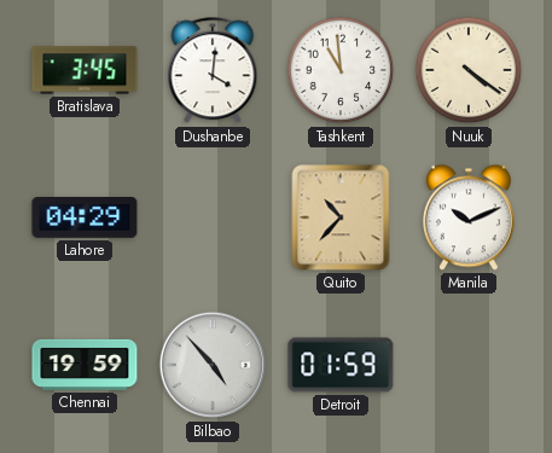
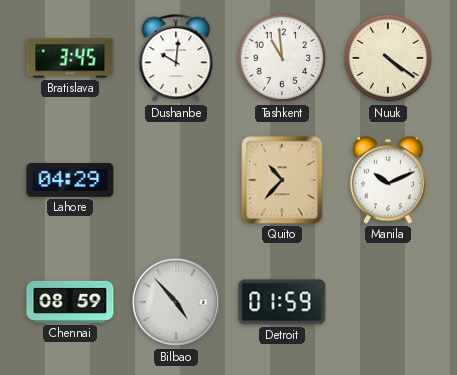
Dushanbe: 4:01 -> 10:01 (176, 59)
Chennai: 19:59 -> 08:59 (70, 302)
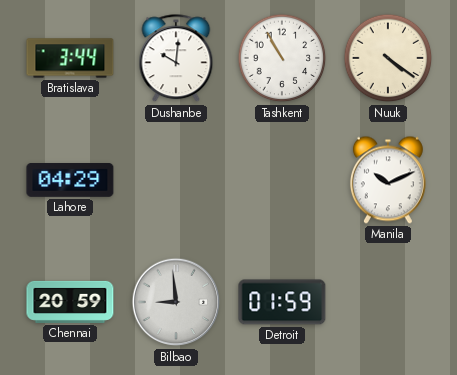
Bratislava: 3:45 -> 3:44 (70, 58)
Tashkent: 10:59 -> 10:55 (282, 58)
Quito: 10:37 -> none (282, 180)
Chennai: 08:59 -> 20:59 (70, 302)
Bilbao: 4:53 -> 8:59 (176, 302)
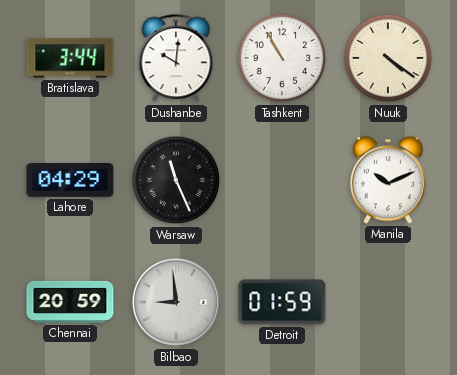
Warsaw: none -> 11:26 (176, 180)
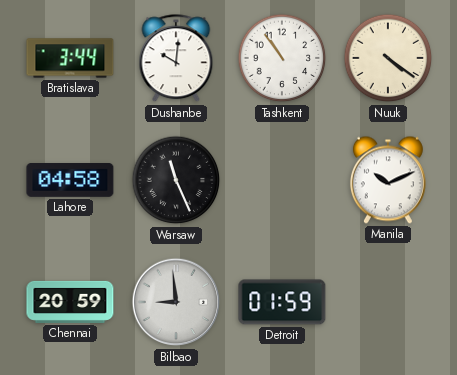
Tashkent: 10:55 -> 10:54 (282, 58)
Lahore: 04:29 -> 04:58 (70, 181)
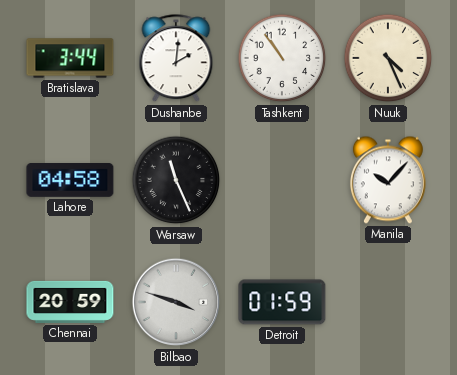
Dushanbe: 10:01 -> 2:01 (176, 59)
Nuuk: 4:21 -> 4:26 (388, 58)
Manila: 10:11 -> 10:07 (388, 180)
Bilbao: 8:59 -> 3:48 (176, 302)
